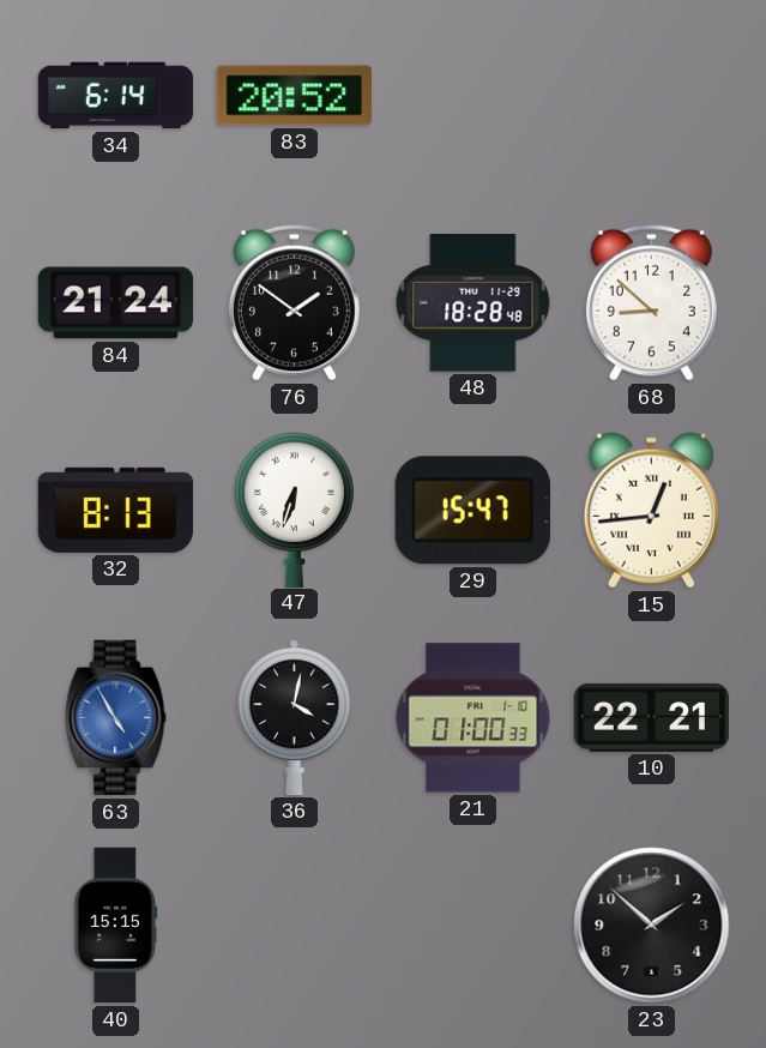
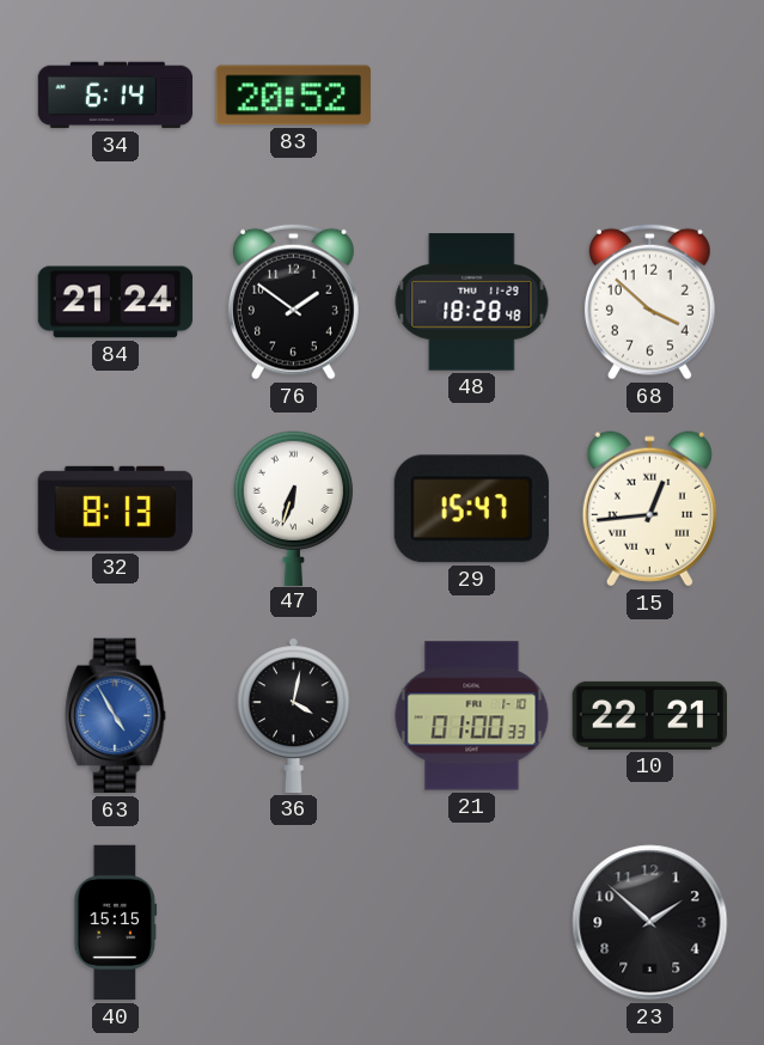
68: 8:52 -> 3:52 (649, 301)
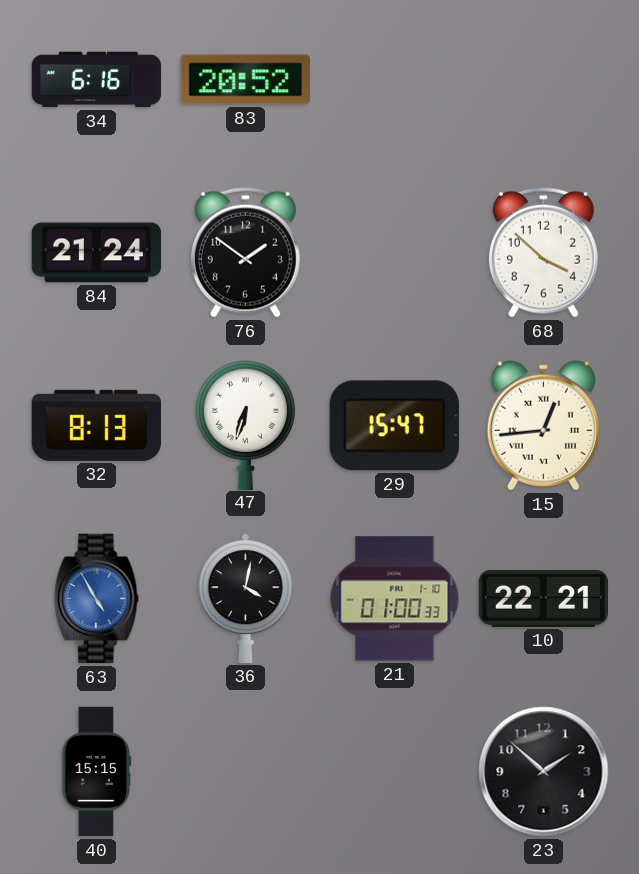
34: 6:14 -> 6:16 (97, 80)
48: 18:28 -> none (472, 302)
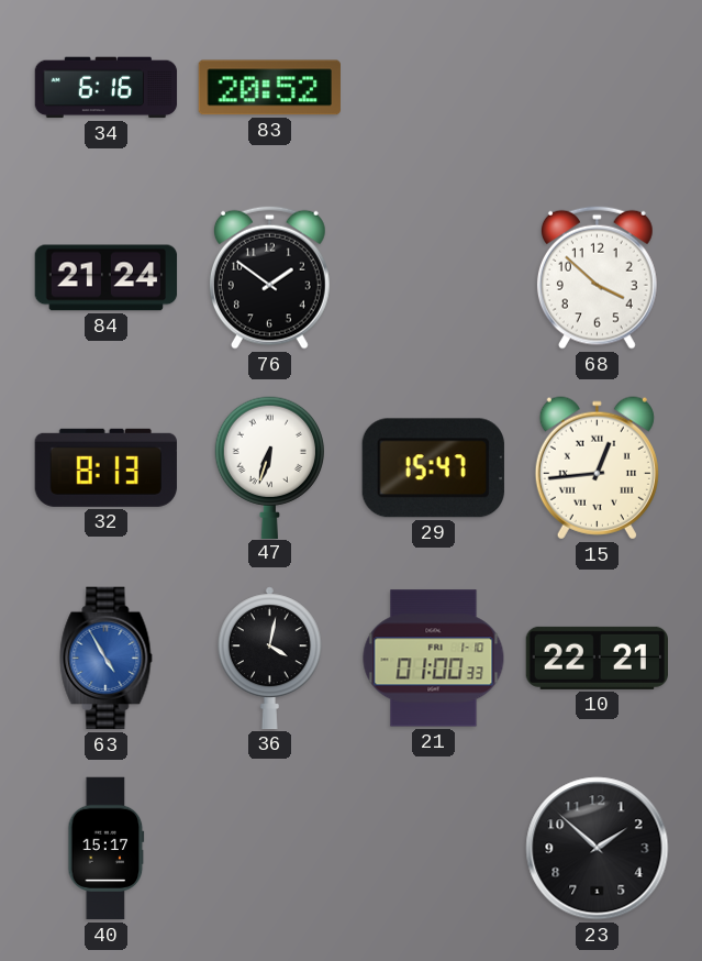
40: 15:15 -> 15:17 (107, 849)
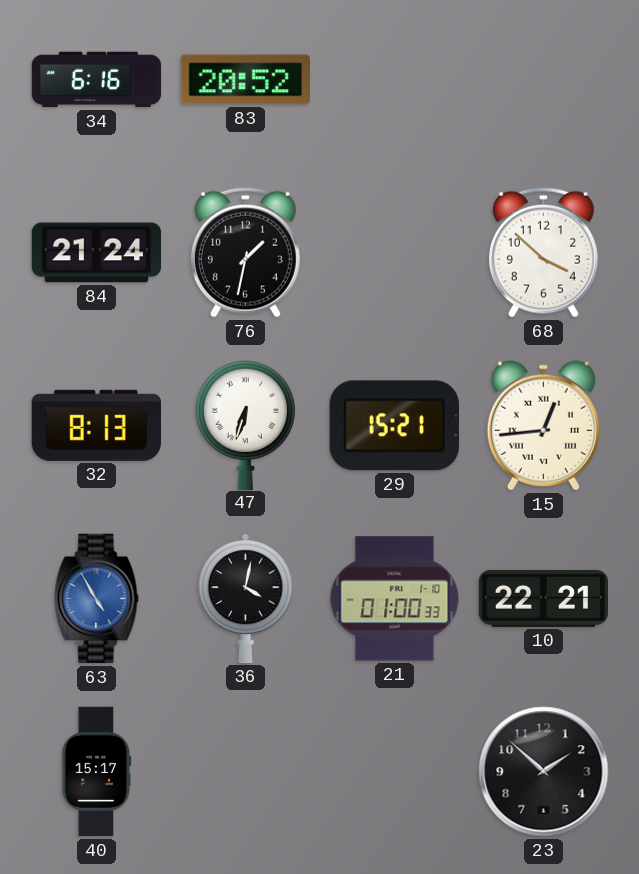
76: 1:51 -> 1:32 (245, 252)
29: 15:47 -> 15:21 (394, 426)
